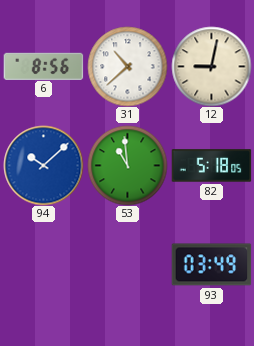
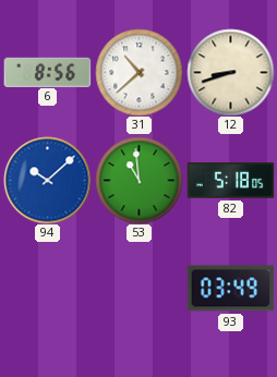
12: 9:02 -> 8:42 (230, 72)
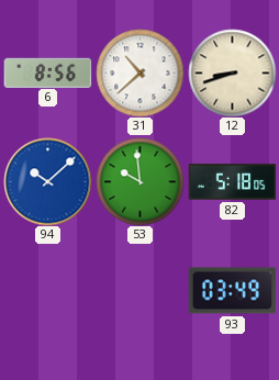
53: 10:59 -> 9:59 (139, 181)
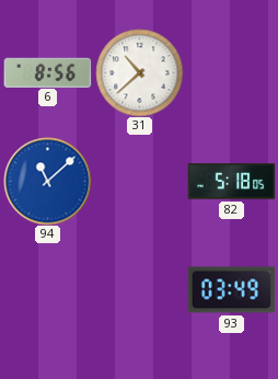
12: 8:42 -> none (232, 72)
94: 10:08 -> 11:08 (47, 181)
53: 9:59 -> none (139, 181)
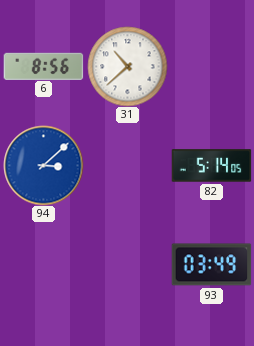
94: 11:08 -> 3:08 (43, 165)
82: 5:18 -> 5:14 (211, 166)
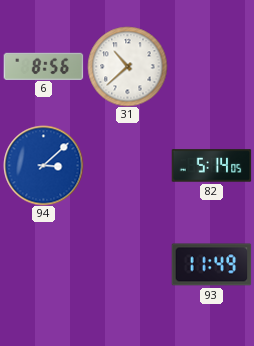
93: 03:49 -> 11:49 (211, 265)
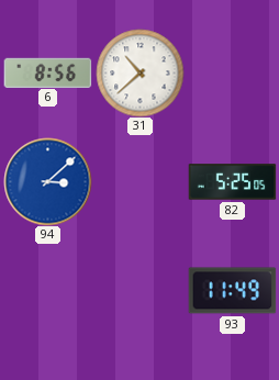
82: 5:14 -> 5:25 (232, 182)
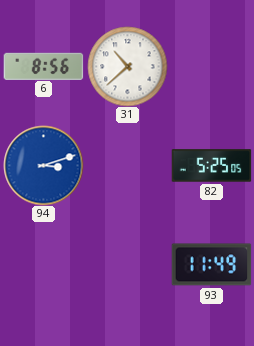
94: 3:08 -> 3:12 (43, 165)
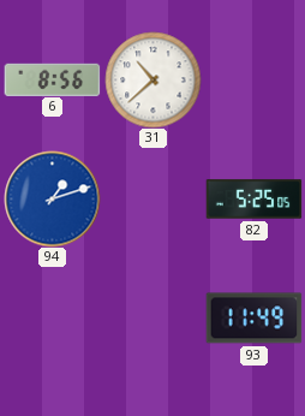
94: 3:12 -> 1:12 (52, 198)
